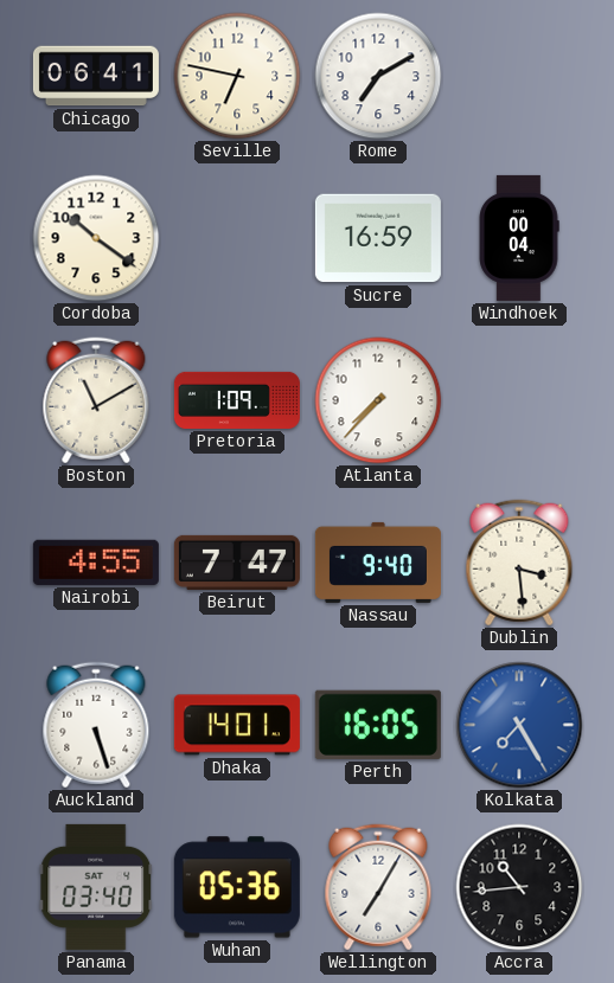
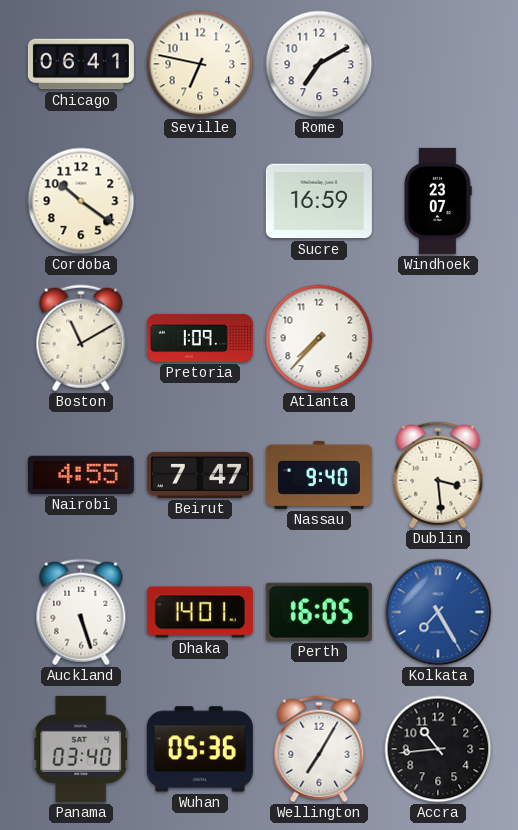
Windhoek: 00:04 -> 23:07 (438, 201)
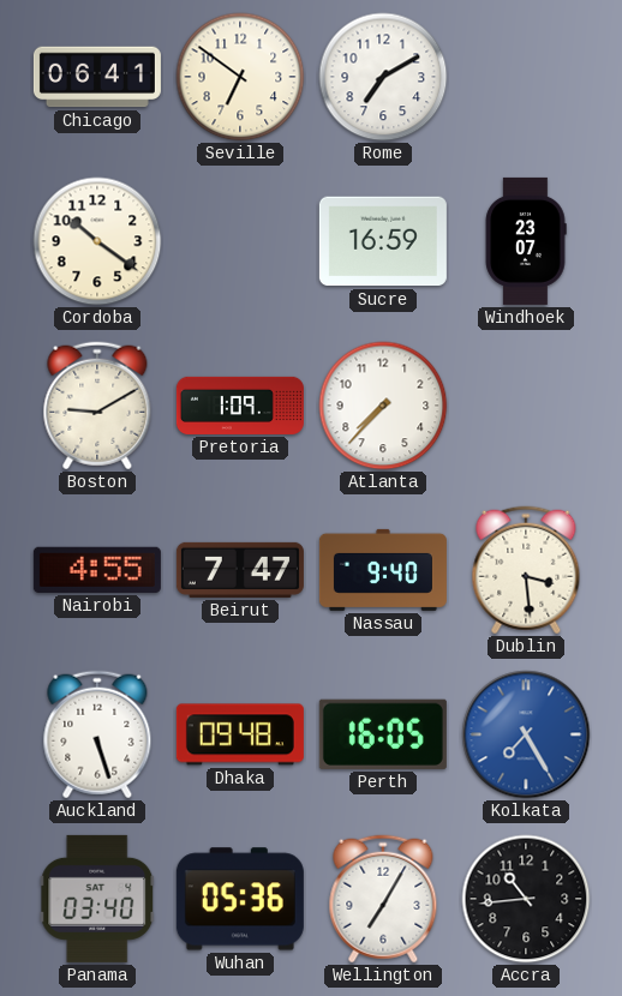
Seville: 6:47 -> 6:51 (240, 77)
Boston: 11:10 -> 9:10 (97, 406)
Dhaka: 14:01 -> 09:48 (240, 734)
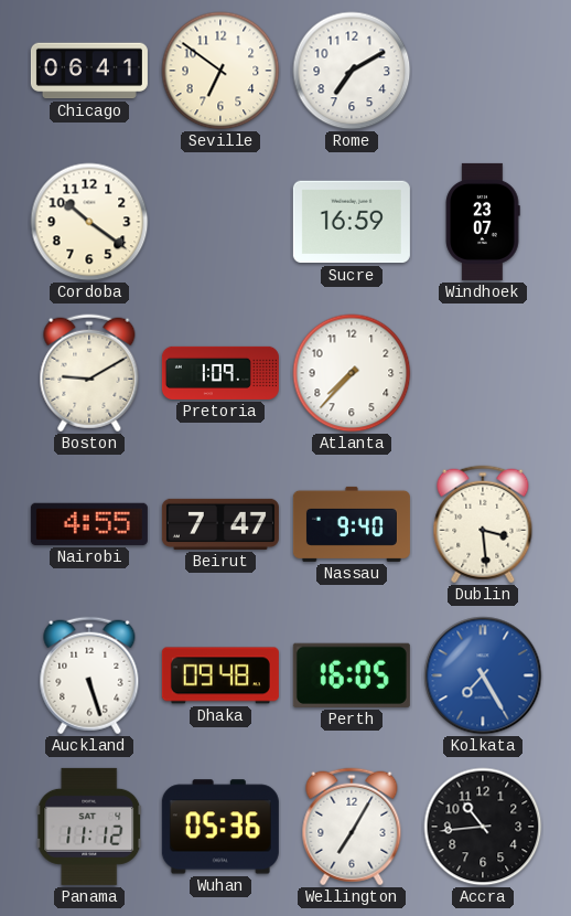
Panama: 03:40 -> 11:12 (89, 827)
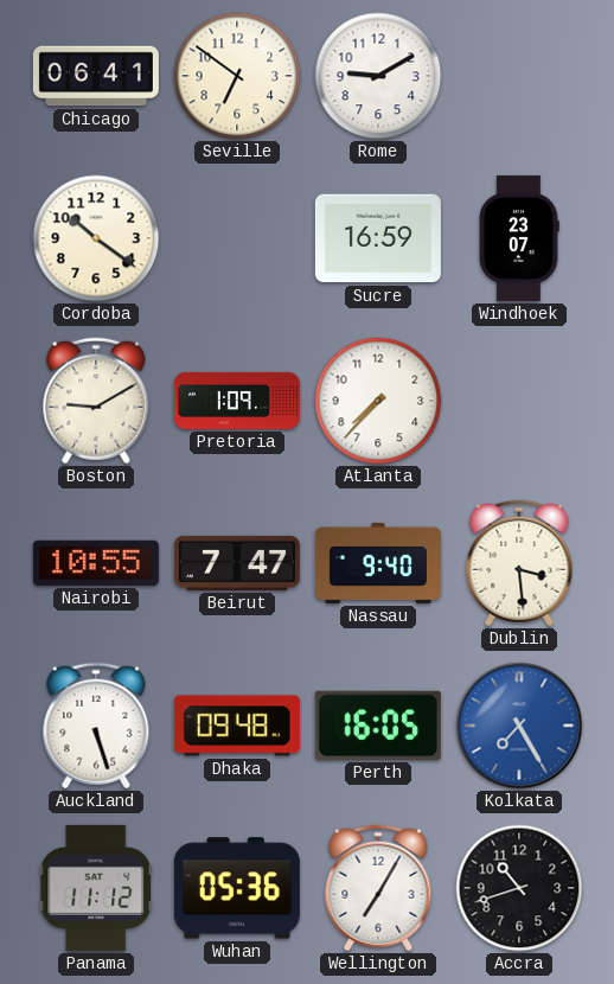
Rome: 7:10 -> 9:10 (378, 76)
Nairobi: 4:55 -> 10:55 (96, 563)
Accra: 10:44 -> 10:42 (519, 888)
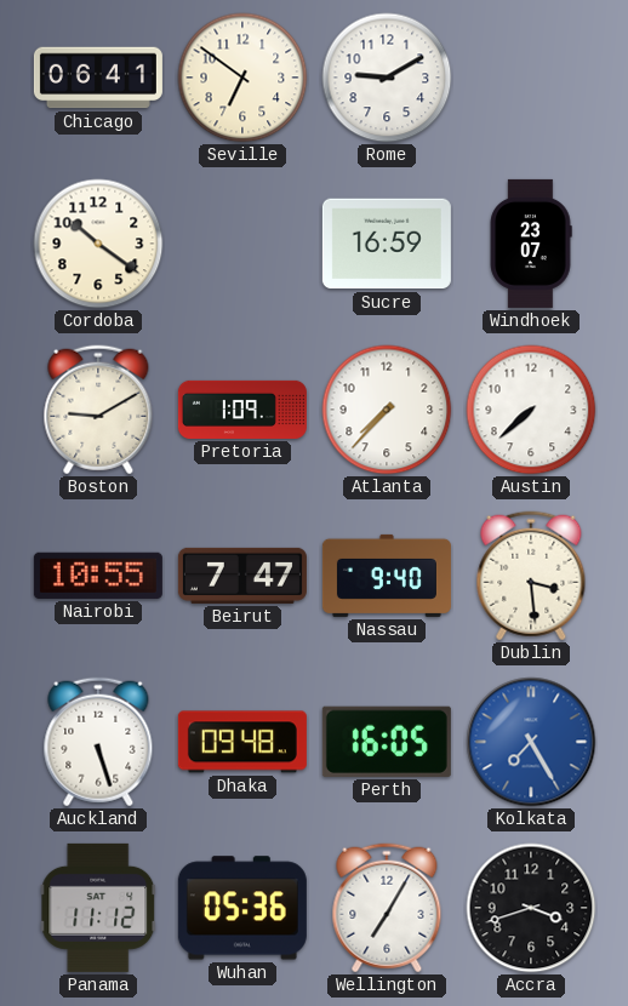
Austin: none -> 7:38 (531, 410)
Accra: 10:42 -> 3:42 (531, 908)
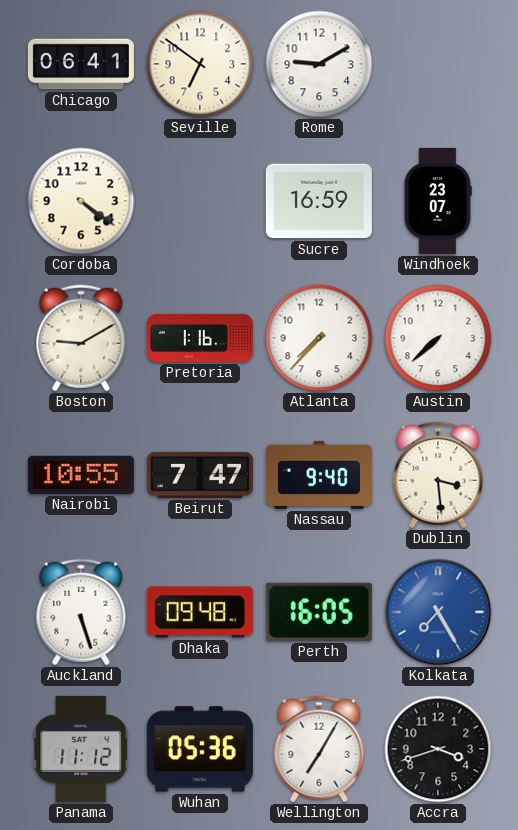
Cordoba: 10:21 -> 4:21 (81, 201)
Pretoria: 1:09 -> 1:16 (200, 338)
